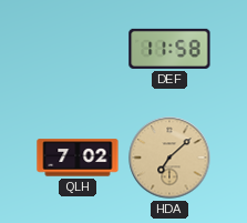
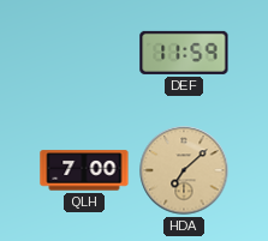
DEF: 11:58 -> 11:59 (184, 53)
QLH: 7:02 -> 7:00 (84, 170)
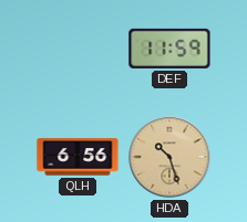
QLH: 7:00 -> 6:56 (78, 157)
HDA: 7:08 -> 10:27 (169, 157)
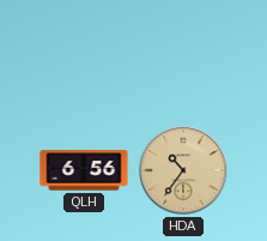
DEF: 11:59 -> none (169, 49)
HDA: 10:27 -> 10:36 (183, 170)
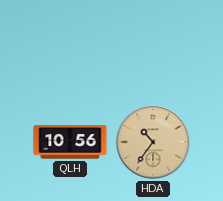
QLH: 6:56 -> 10:56 (70, 142)
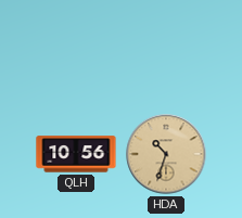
HDA: 10:36 -> 10:33 (166, 154)
